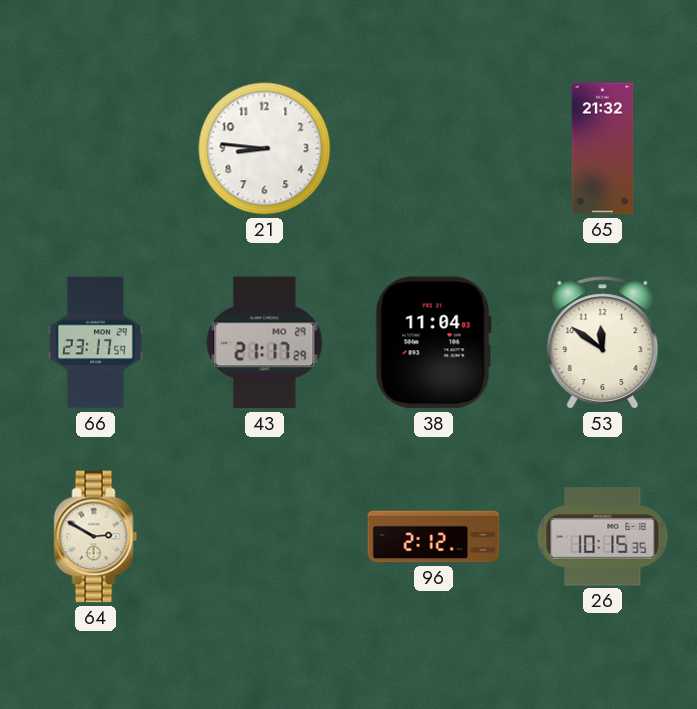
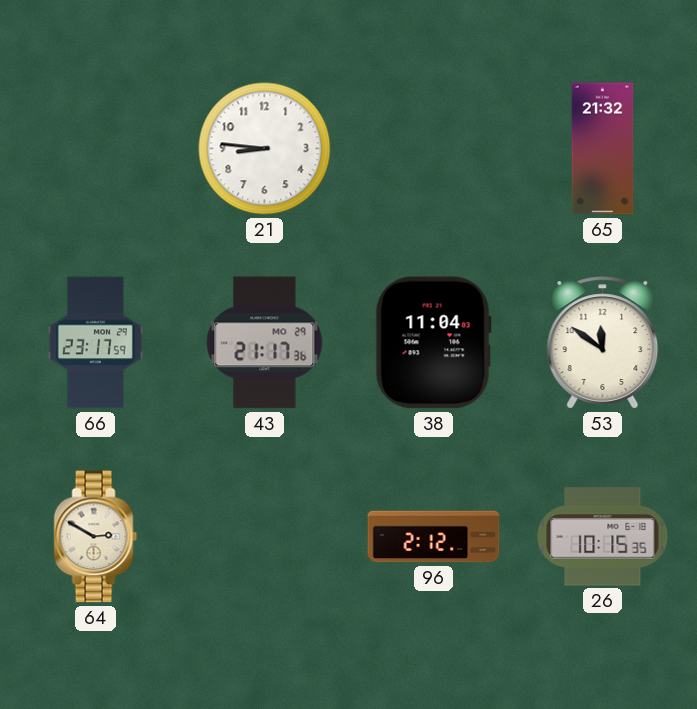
43: 21:17:29 -> 21:17:36 (265, 343)
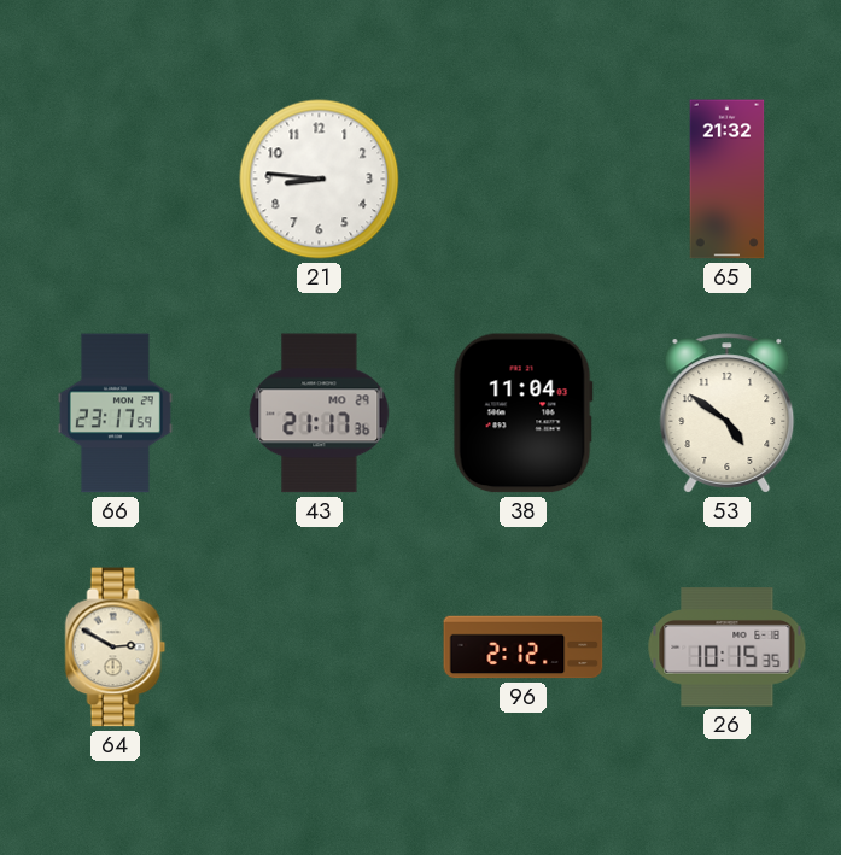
53: 11:51 -> 4:51 (728, 414)
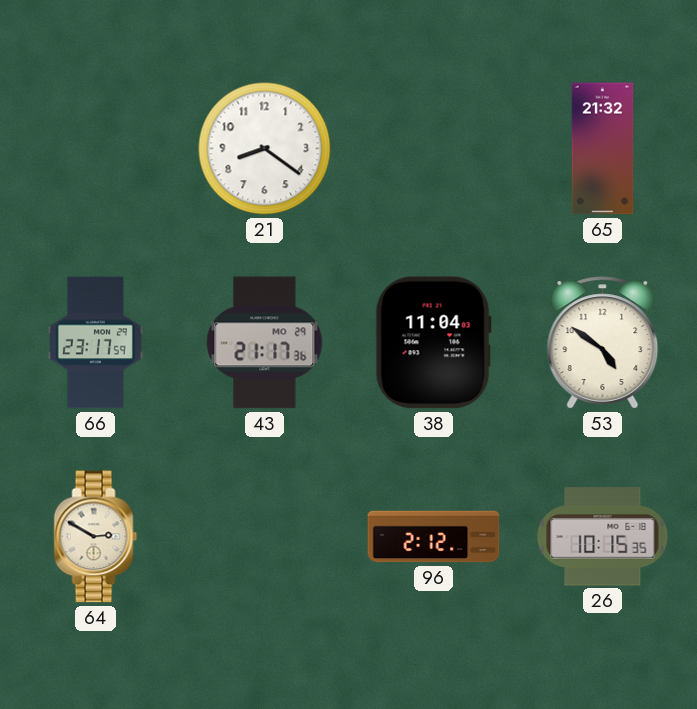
21: 8:46 -> 8:21 (265, 149)
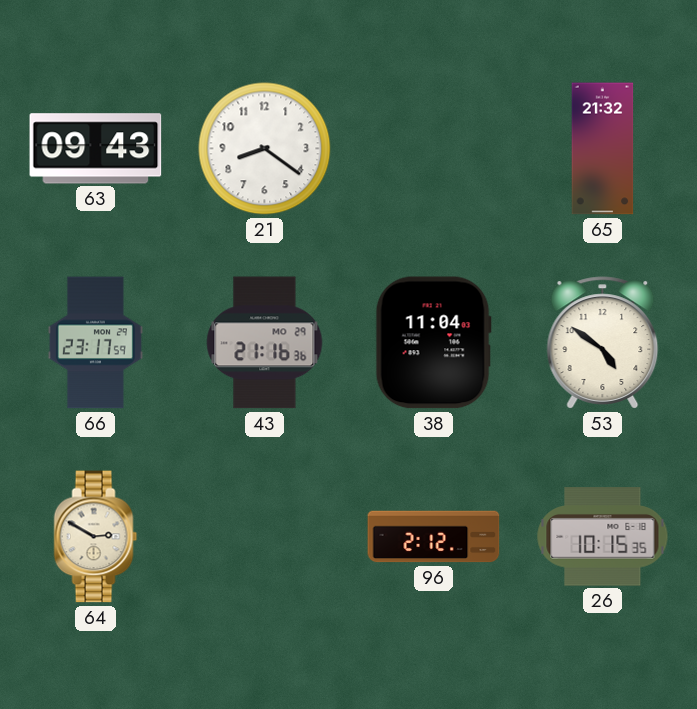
63: none -> 09:43 (96, 149)
43: 21:17 -> 21:16 (265, 343)
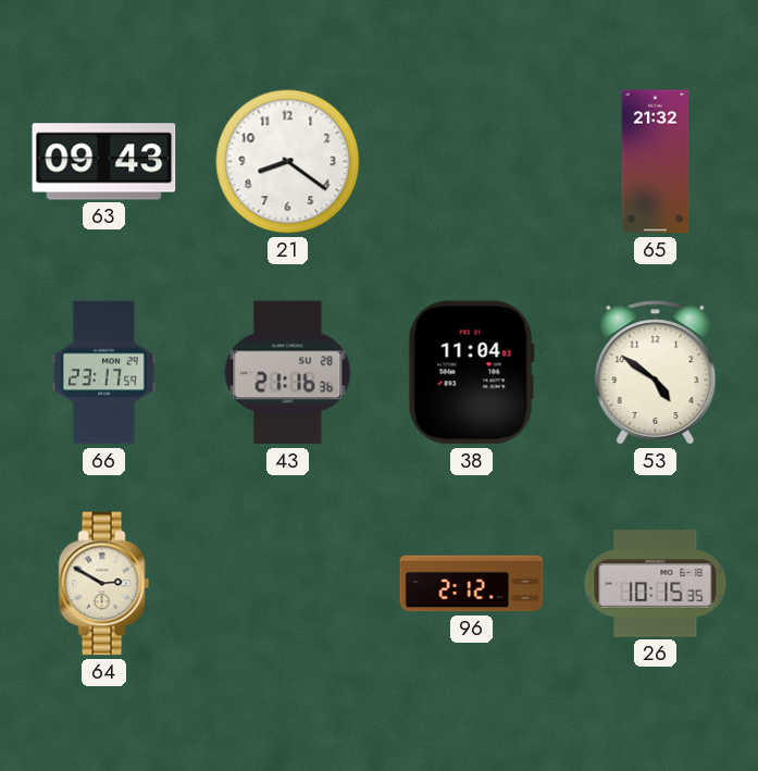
43 date: MO 29 -> SU 28 (288, 373)
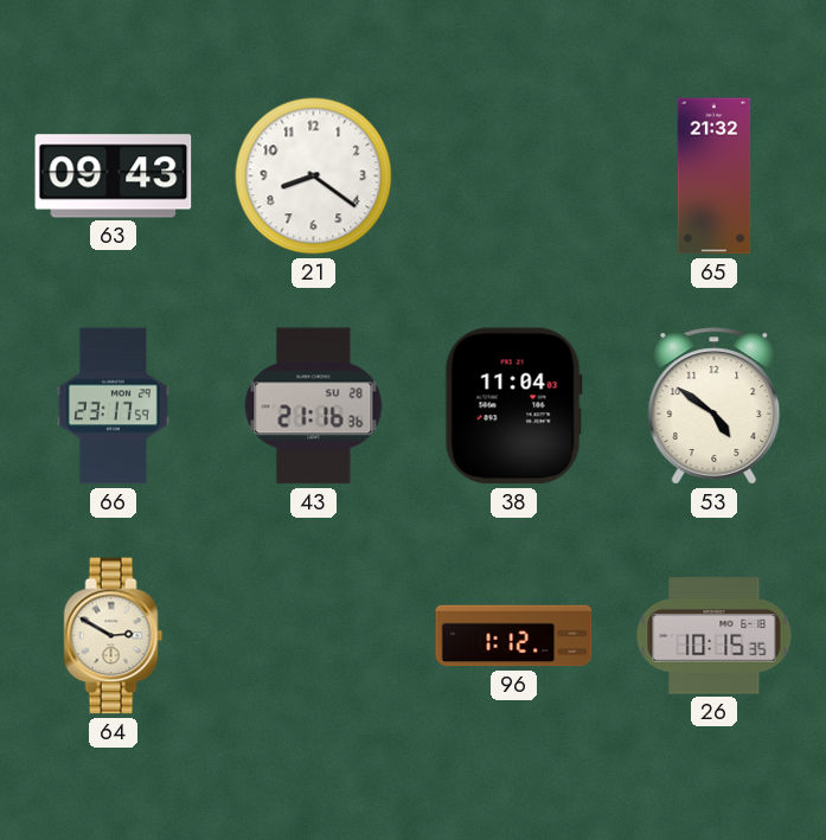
96: 2:12 -> 1:12 (514, 636)
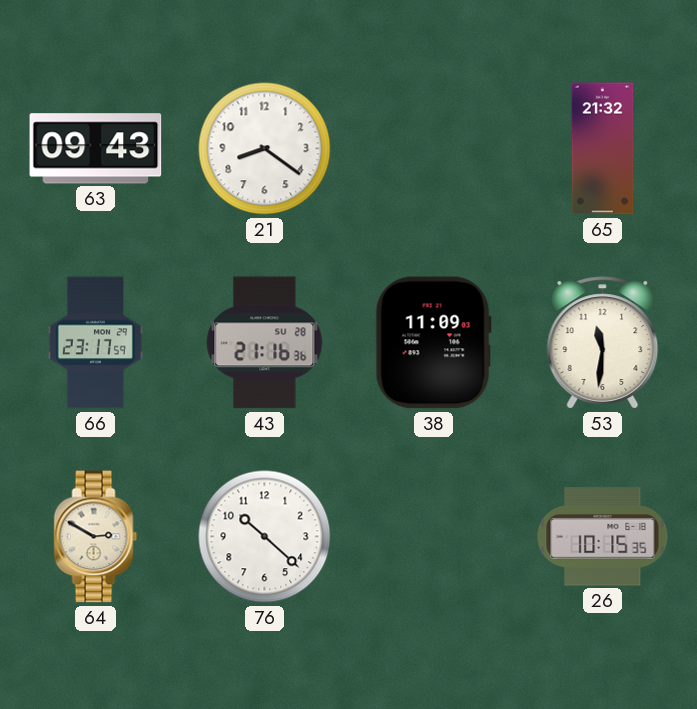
38: 11:04 -> 11:09 (433, 343)
53: 4:51 -> 11:31 (603, 343)
76: none -> 10:22 (265, 537)
96: 1:12 -> none (514, 636)
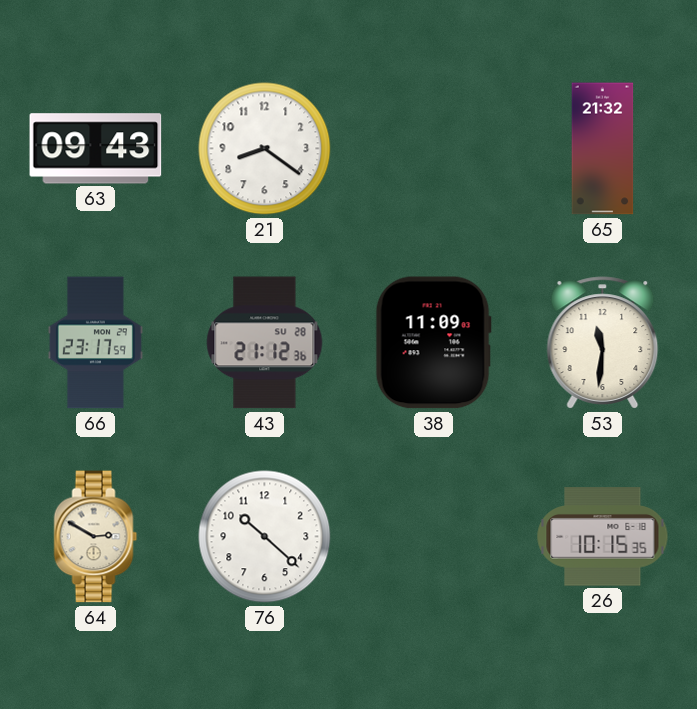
43: 21:16 -> 21:12 (265, 343)
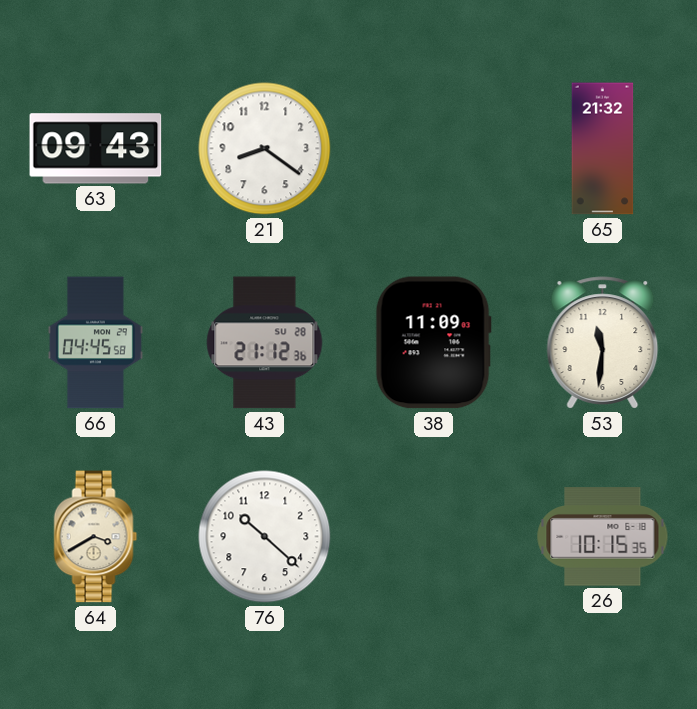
66: 23:17 -> 04:45 (95, 343)
64: 2:50 -> 3:40 (96, 537)
